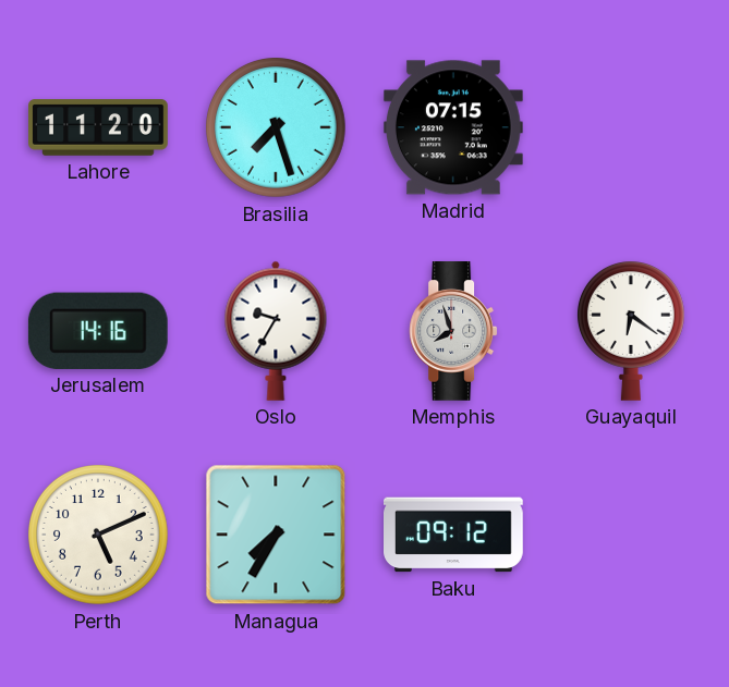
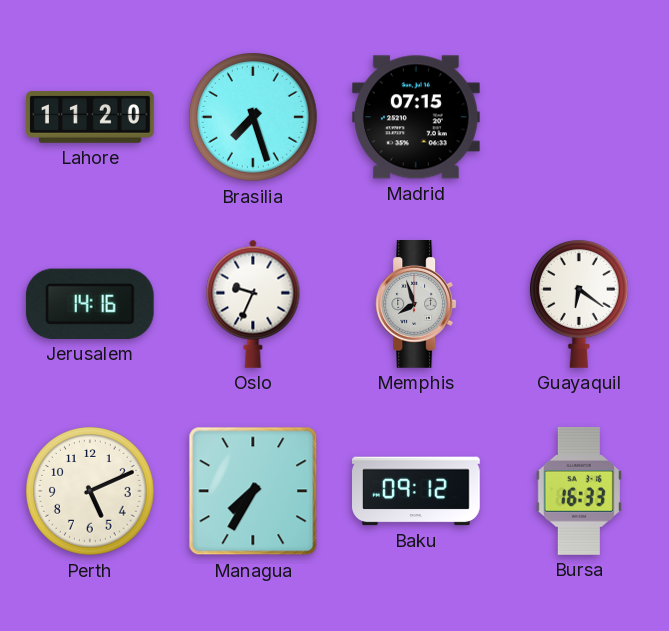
Oslo: 9:35 -> 9:34 (253, 304)
Bursa: none -> 16:33 (579, 491)
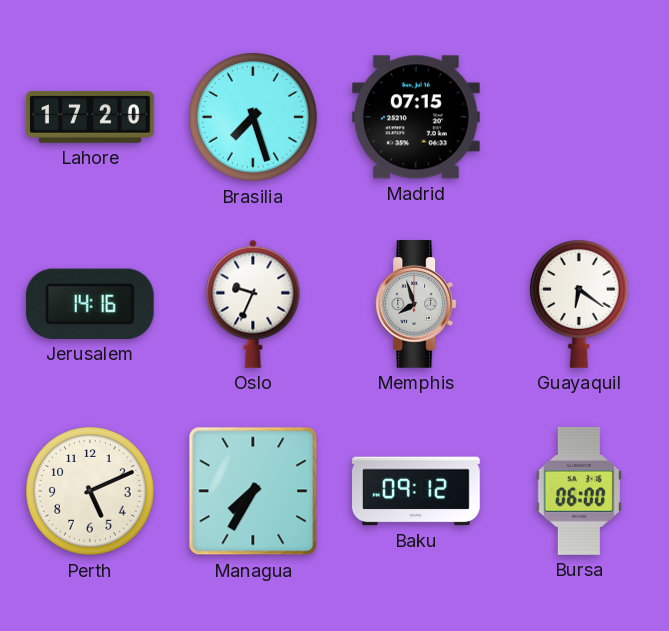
Lahore: 11:20 -> 17:20 (91, 117)
Bursa: 16:33 -> 06:00 (579, 491)
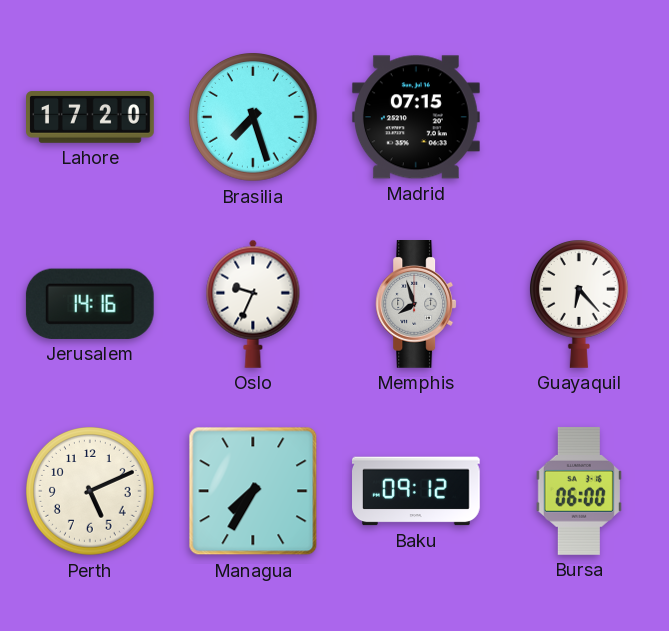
Guayaquil: 6:21 -> 6:23 (579, 304)
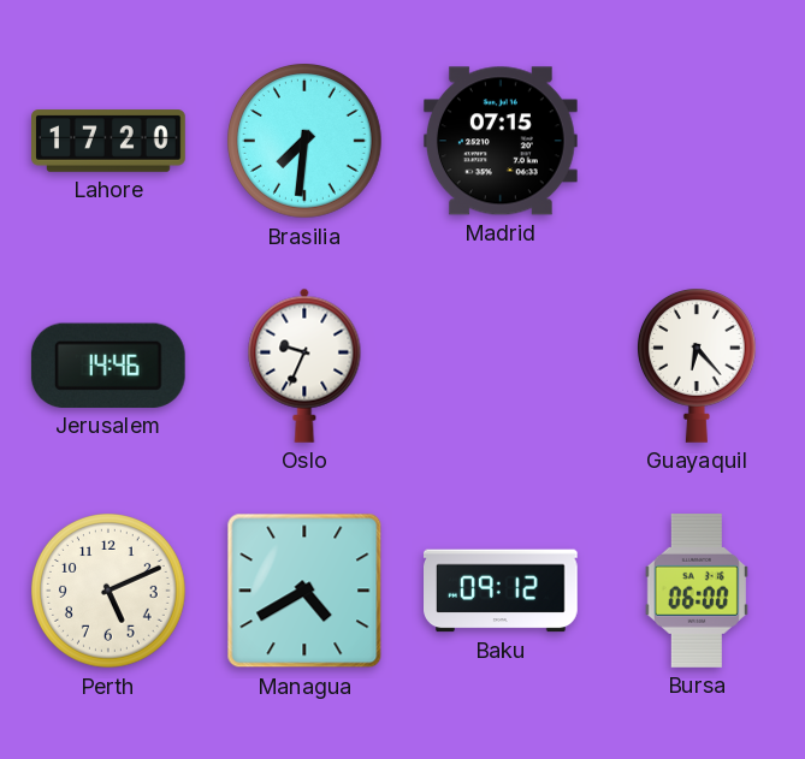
Brasilia: 7:27 -> 7:31 (306, 142)
Jerusalem: 14:16 -> 14:46 (108, 366)
Memphis: 7:57 -> none (416, 305)
Managua: 7:35 -> 4:40 (304, 591)
